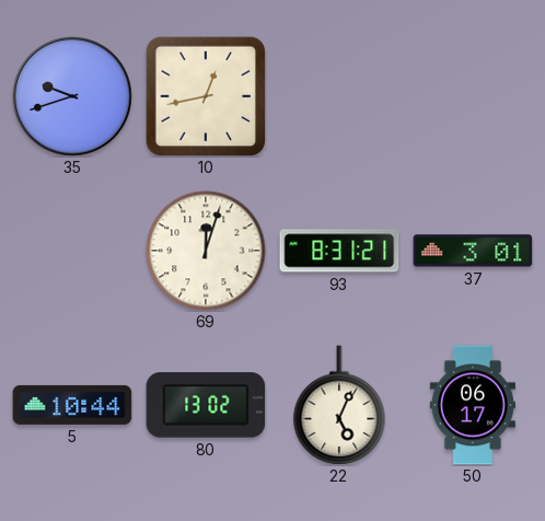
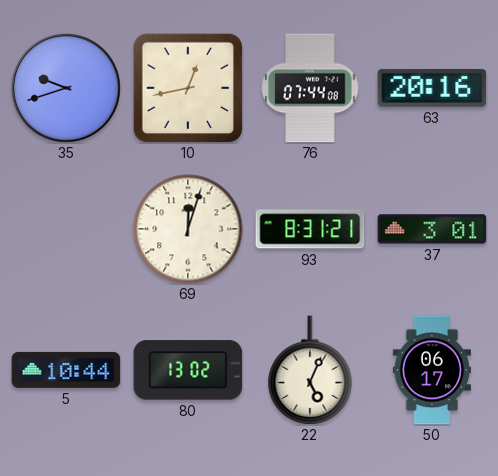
76: none -> 07:44 (310, 88)
63: none -> 20:16 (432, 88)
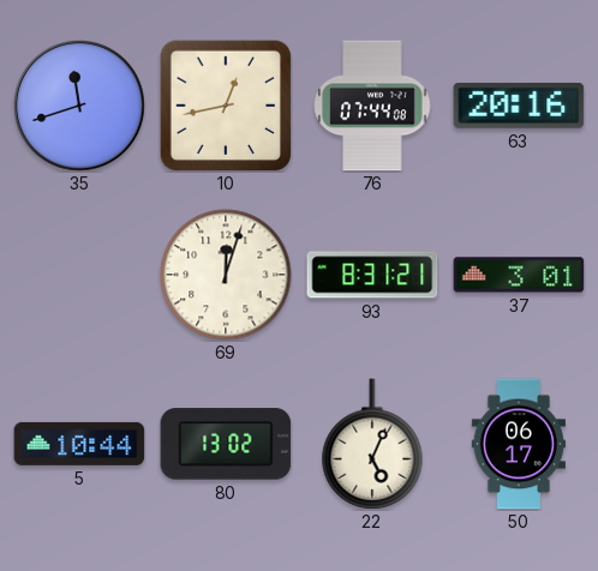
35: 9:42 -> 11:42 (80, 107)
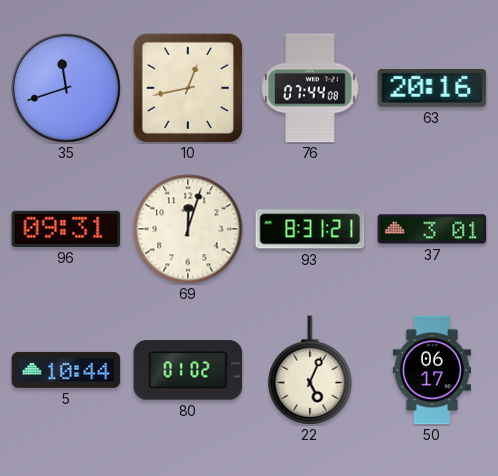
96: none -> 09:31 (66, 229)
80: 13:02 -> 01:02 (188, 370)
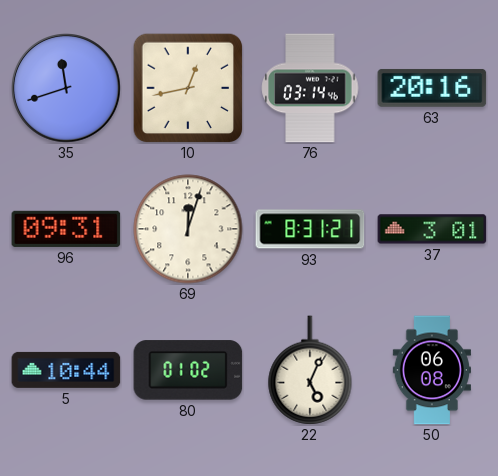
76: 07:44 -> 03:14 (310, 88)
50: 06:17 -> 06:08 (432, 370)
